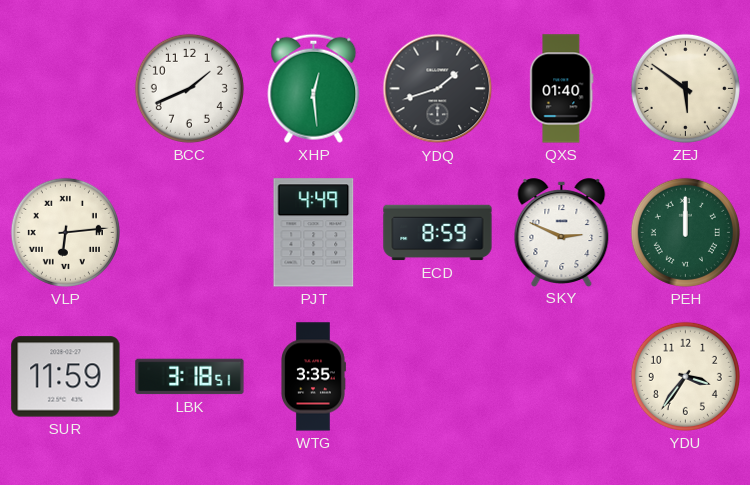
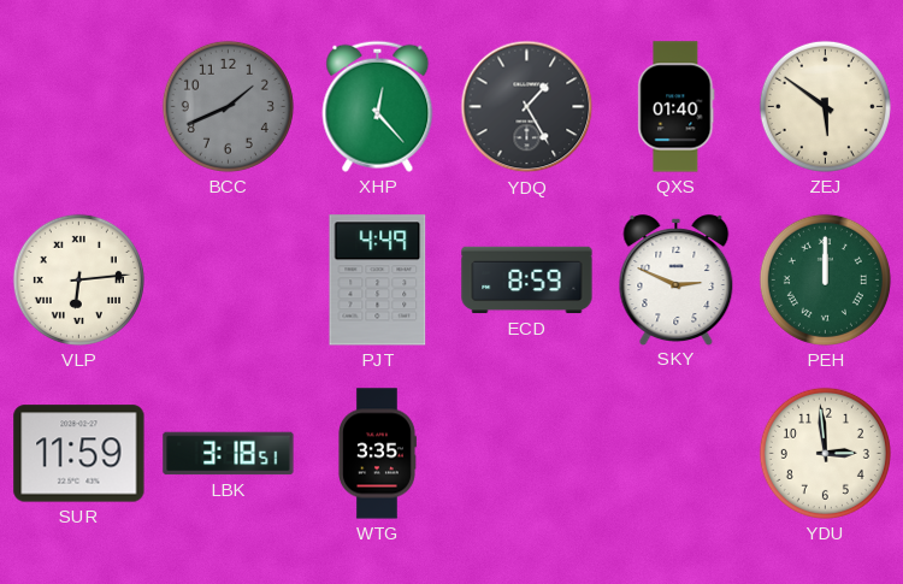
BCC dial: white -> grey (228, 106)
XHP: 12:29 -> 12:23 (378, 106)
YDQ: 1:42 -> 1:25 (527, 107)
YDU: 3:36 -> 2:59 (825, 453)
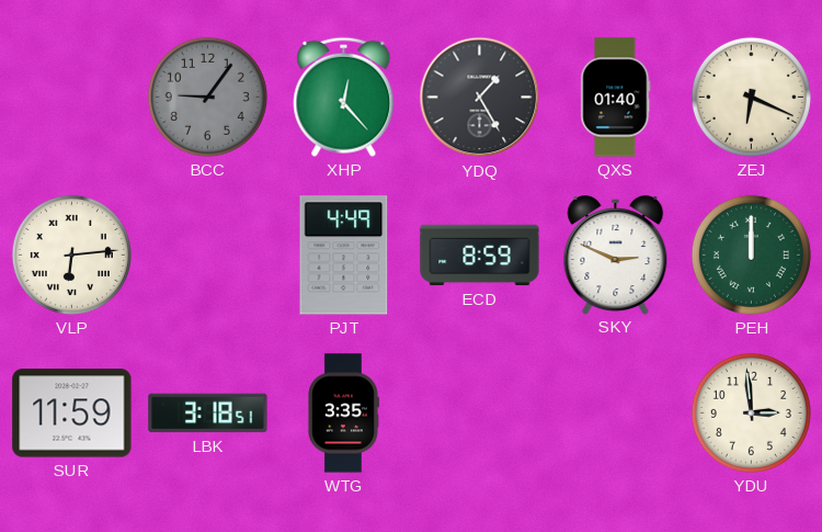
BCC: 1:41 -> 9:06 (207, 97)
ZEJ: 5:51 -> 6:19 (751, 97)
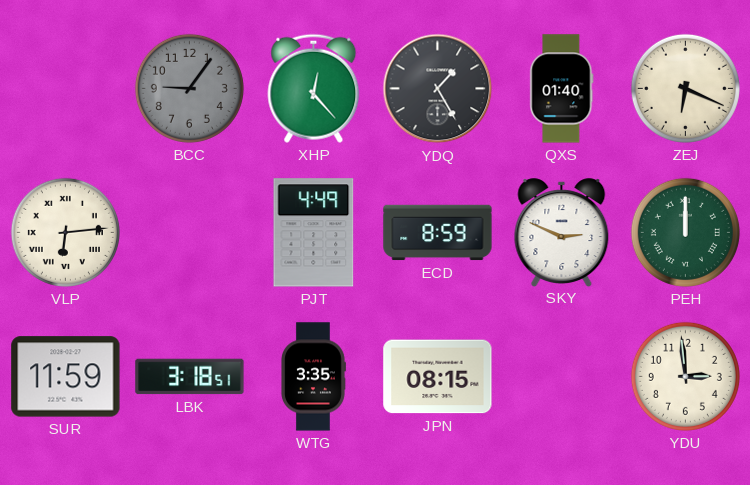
JPN: none -> 08:15 (438, 377)
